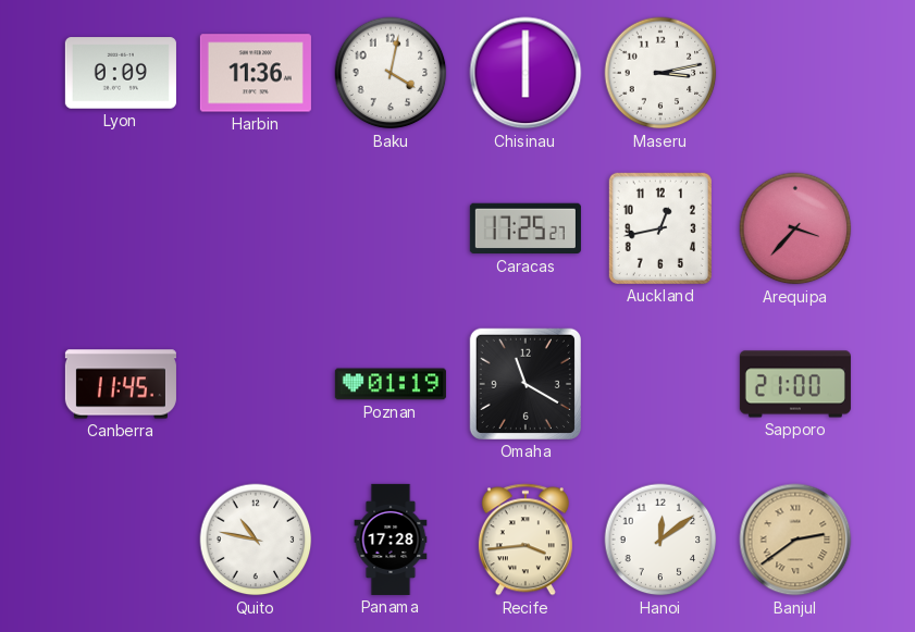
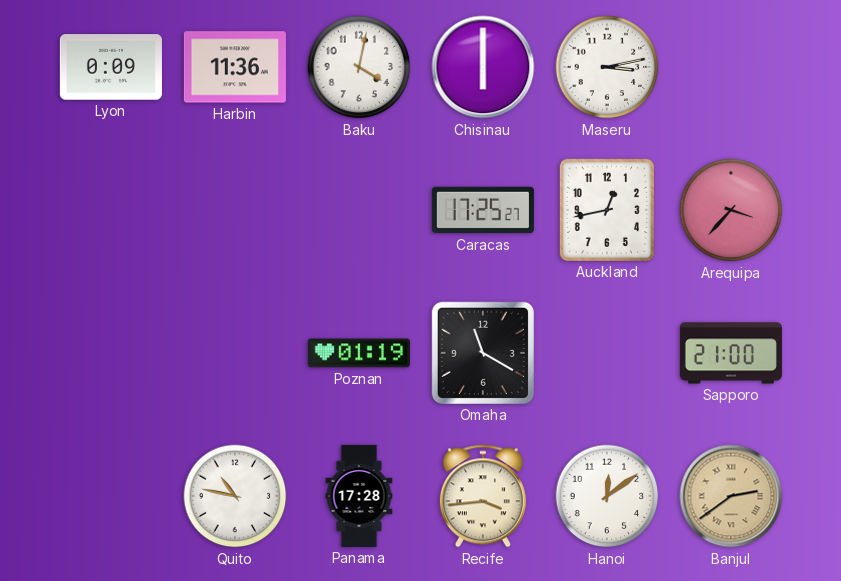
Canberra: 11:45 -> none (121, 384)
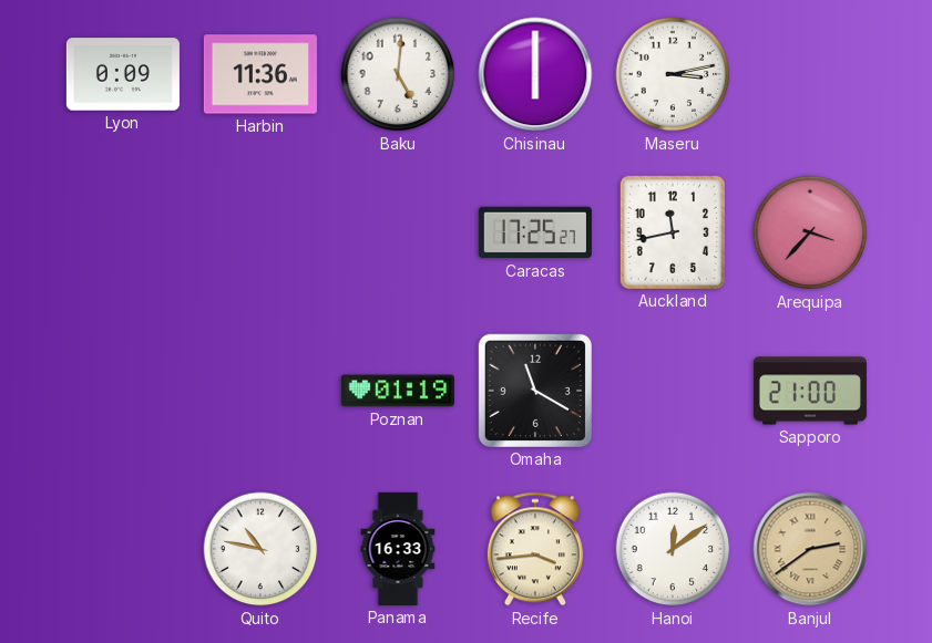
Baku: 4:02 -> 5:01 (398, 74)
Auckland: 12:43 -> 11:43 (673, 232)
Panama: 17:28 -> 16:33 (398, 549)
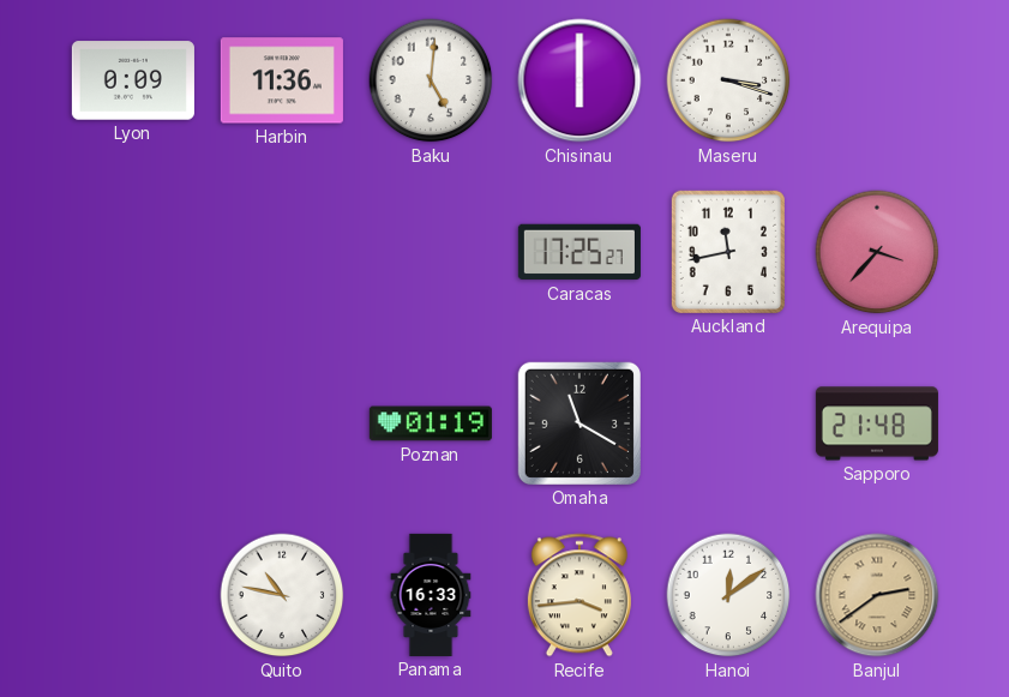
Maseru: 3:13 -> 3:18 (728, 80)
Sapporo: 21:00 -> 21:48 (877, 423)
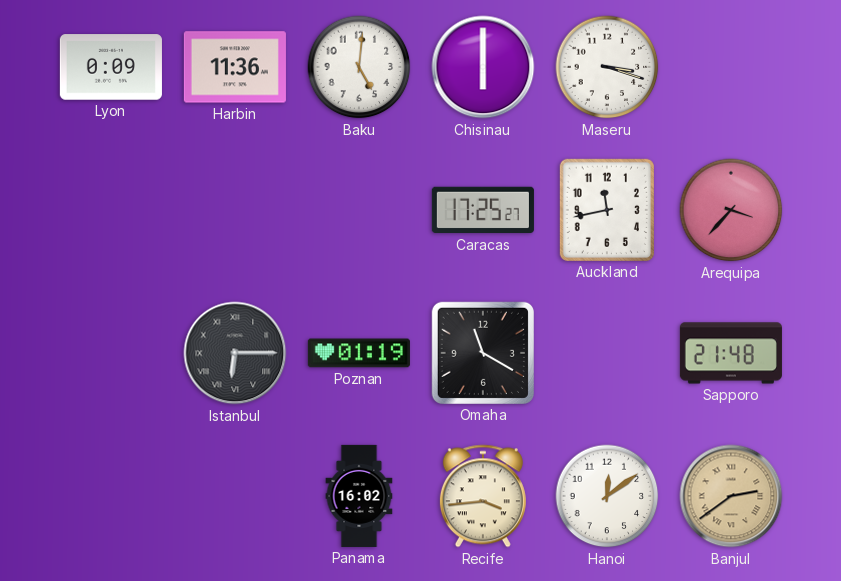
Istanbul: none -> 6:15 (235, 353)
Quito: 10:47 -> none (282, 595)
Panama: 16:33 -> 16:02 (359, 496)
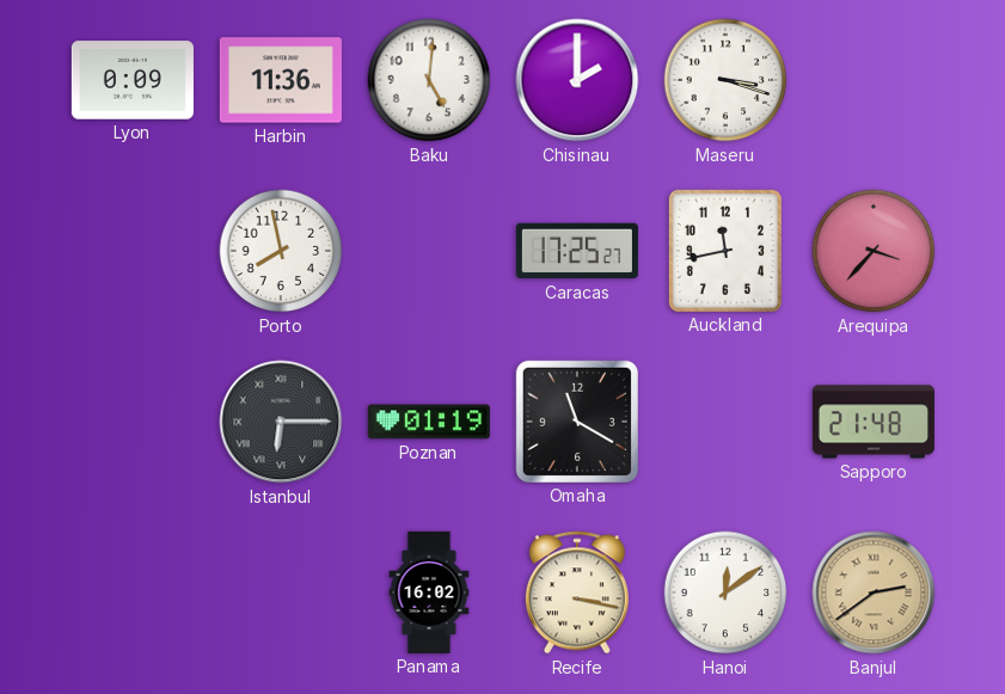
Chisinau: 6:00 -> 2:00 (577, 80)
Porto: none -> 7:58 (281, 251)
Recife: 3:44 -> 3:17 (577, 592)
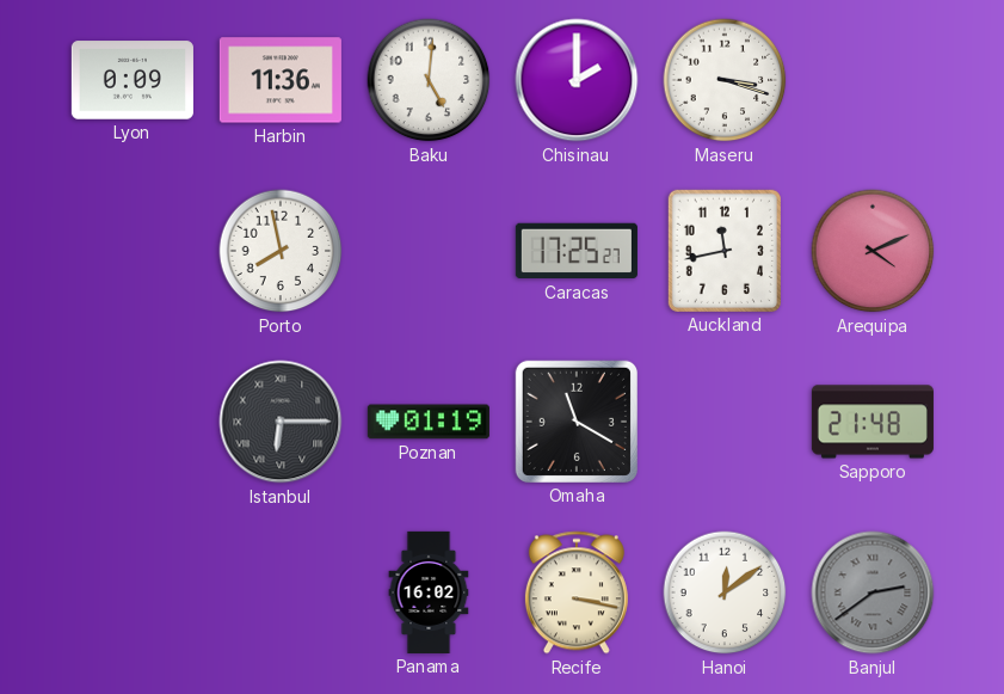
Arequipa: 3:37 -> 4:11 (873, 251)
Banjul dial: champagne -> grey (873, 592)
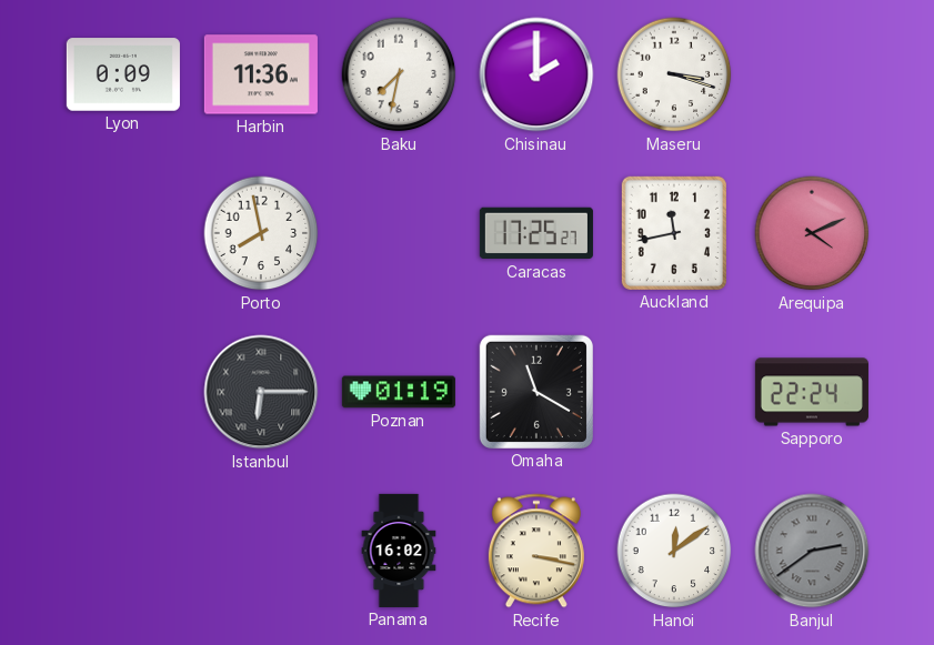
Baku: 5:01 -> 7:32 (399, 74)
Sapporo: 21:48 -> 22:24 (812, 392)
